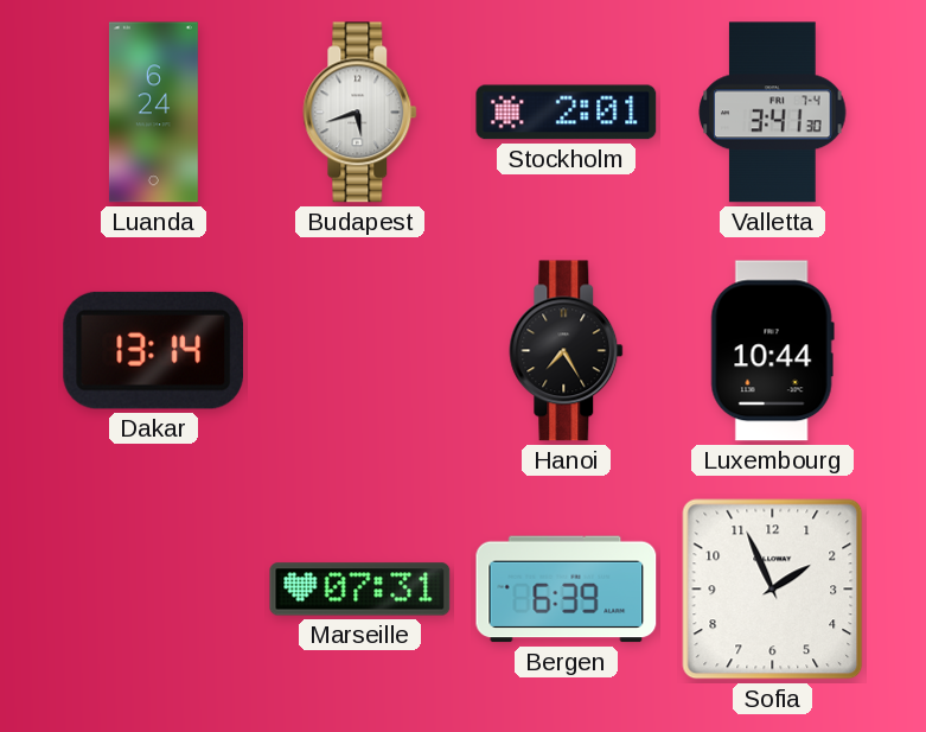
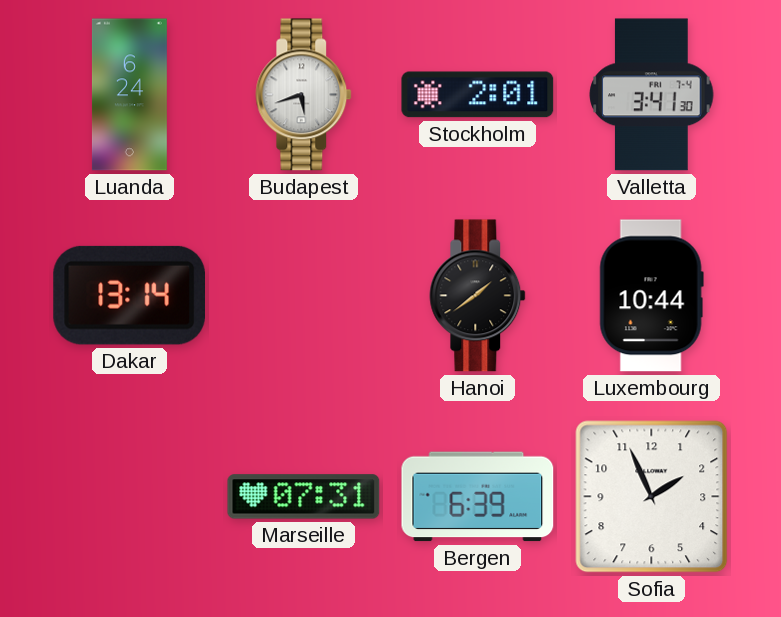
Hanoi: 7:25 -> 1:39 (478, 296)
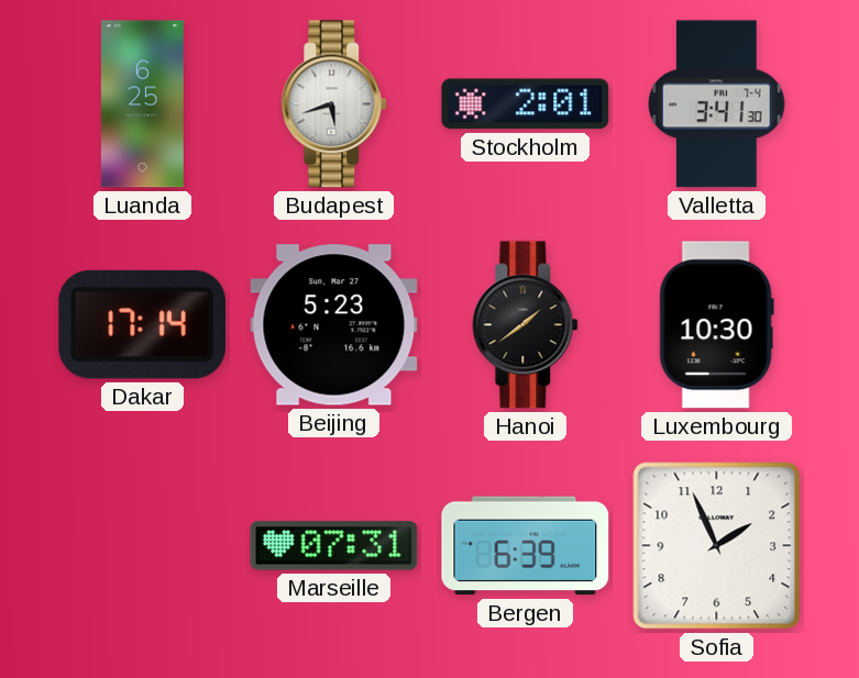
Luanda: 6:24 -> 6:25 (142, 104)
Dakar: 13:14 -> 17:14 (142, 324)
Beijing: none -> 5:23 (334, 325)
Luxembourg: 10:44 -> 10:30 (716, 325)
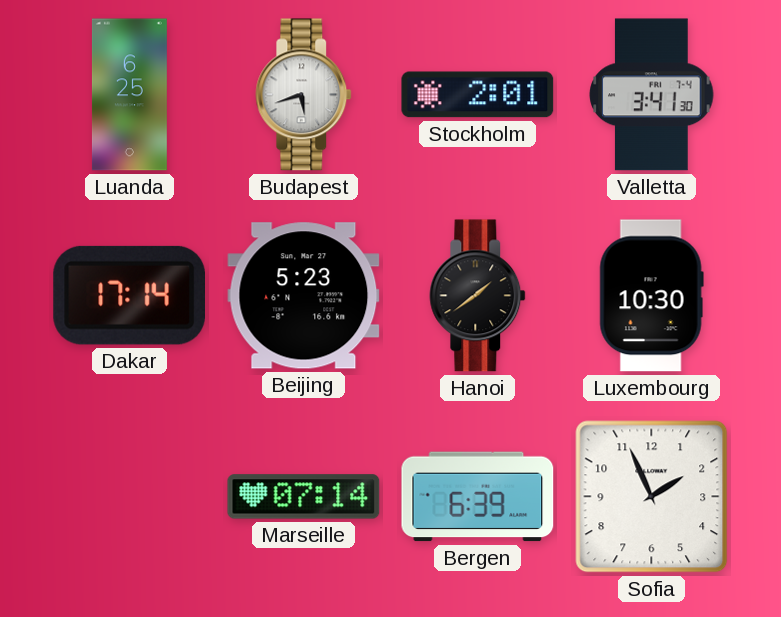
Marseille: 07:31 -> 07:14 (304, 497)
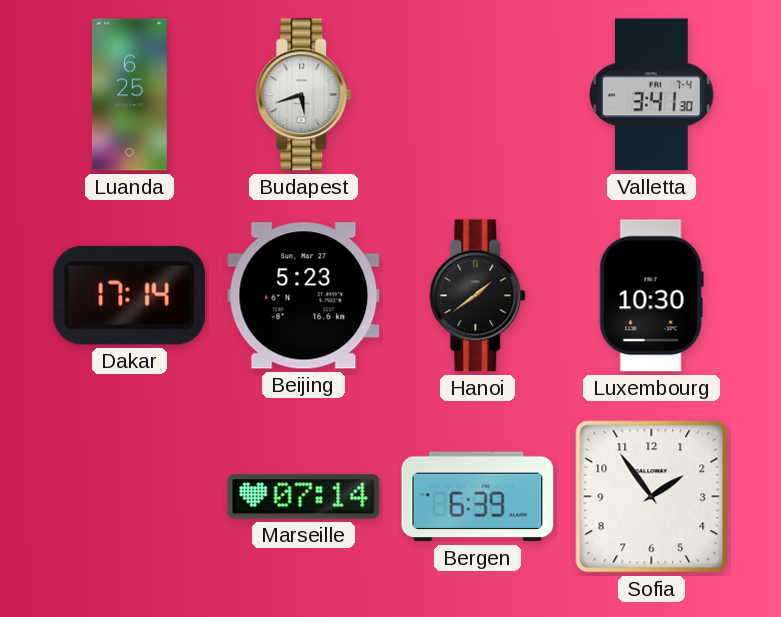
Stockholm: 2:01 -> none (478, 95)
Sofia: 1:56 -> 1:54 (652, 497)
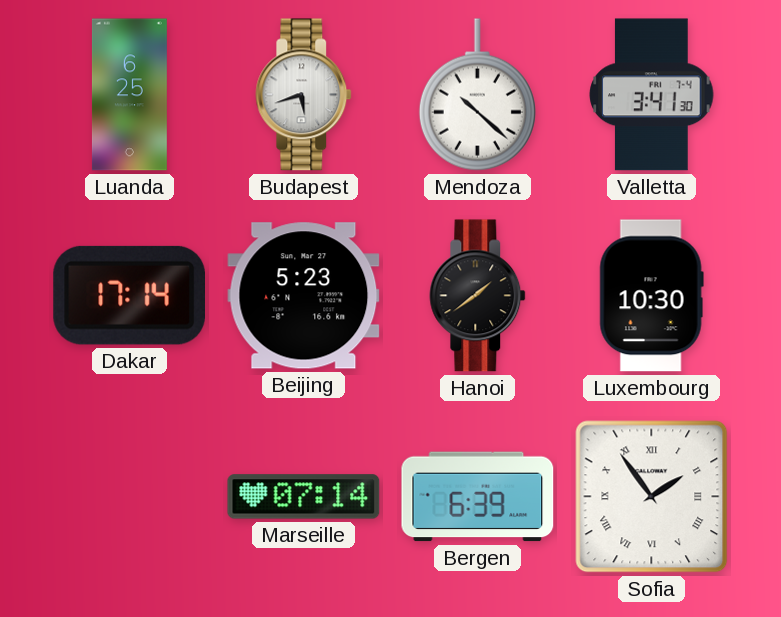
Mendoza: none -> 10:22 (477, 95)
Sofia numerals: Arabic -> Roman (652, 497)
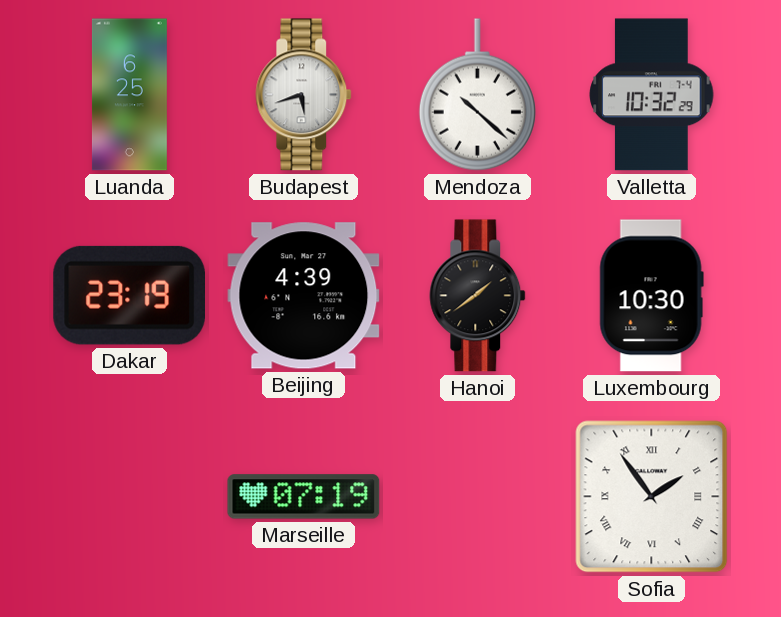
Valletta: 3:41 -> 10:32 (652, 95)
Dakar: 17:14 -> 23:19 (129, 295)
Beijing: 5:23 -> 4:39 (304, 296)
Marseille: 07:14 -> 07:19 (304, 497)
Bergen: 6:39 -> none (478, 497)
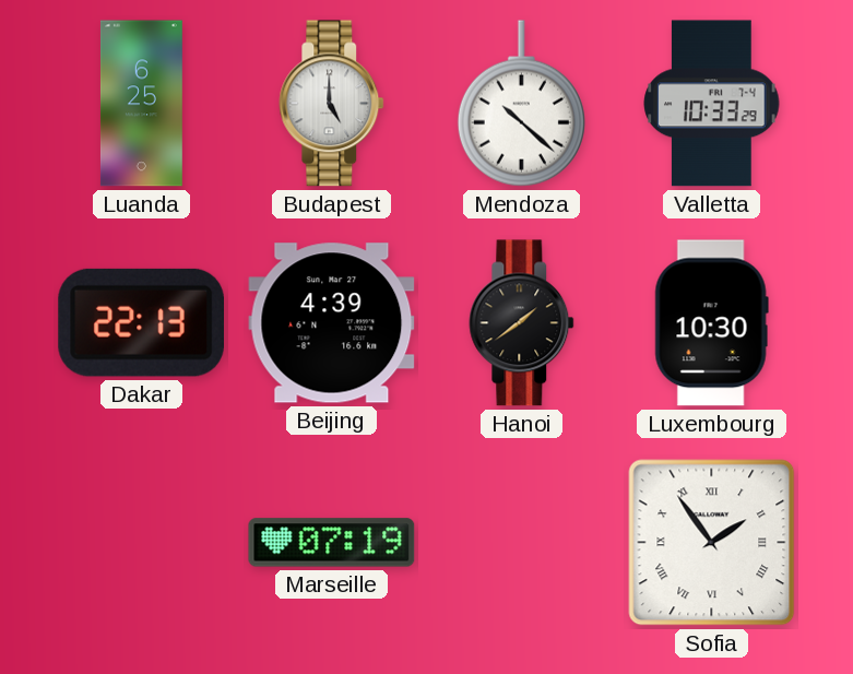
Budapest: 5:42 -> 5:00 (332, 104)
Valletta: 10:32 -> 10:33 (712, 104)
Dakar: 23:19 -> 22:13 (141, 322)
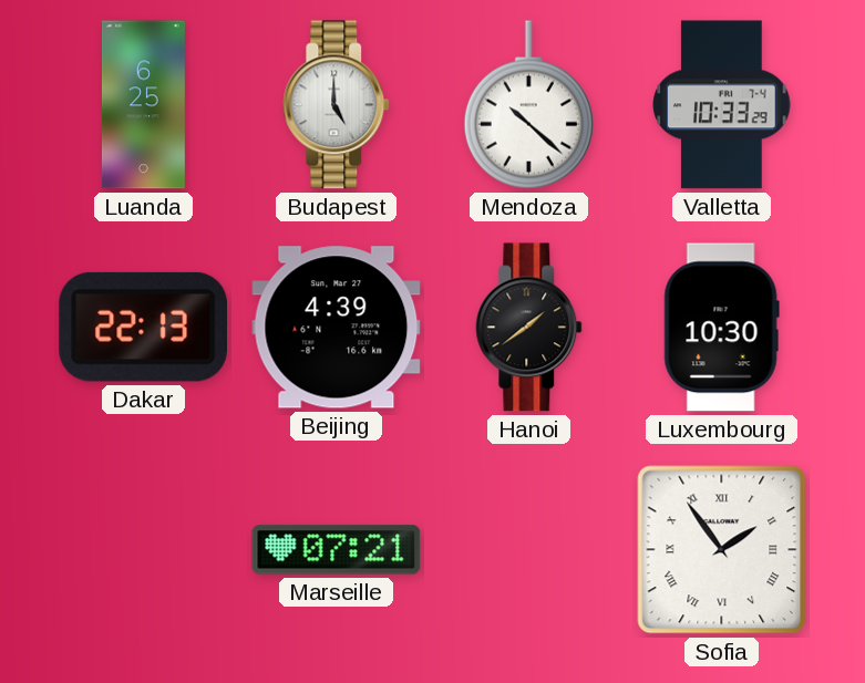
Marseille: 07:19 -> 07:21 (337, 550)
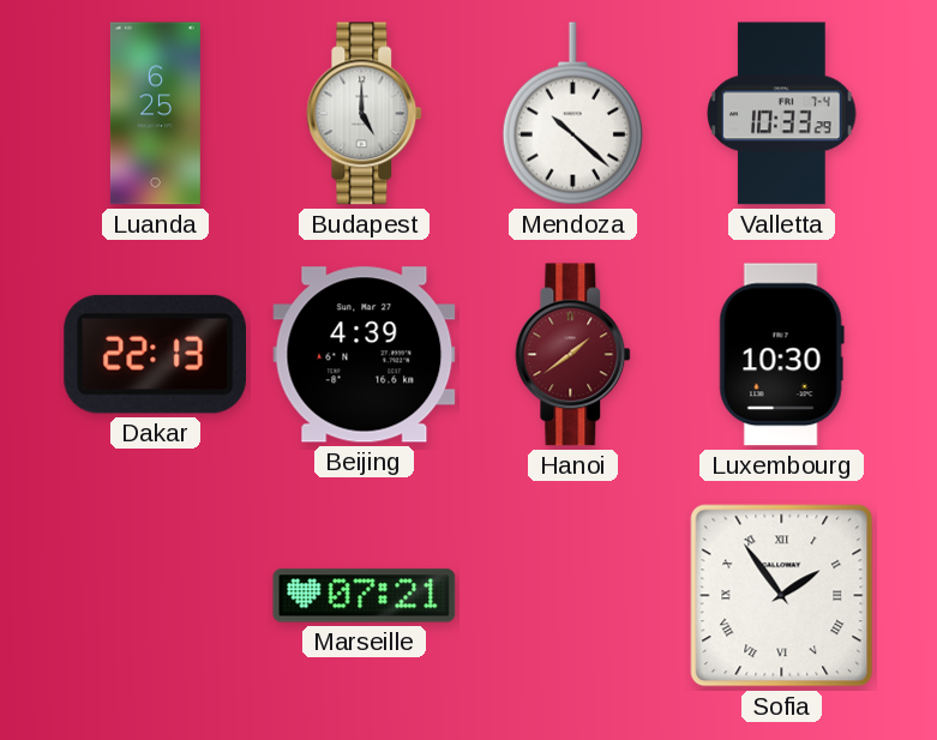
Hanoi dial: black -> burgundy (573, 355)
